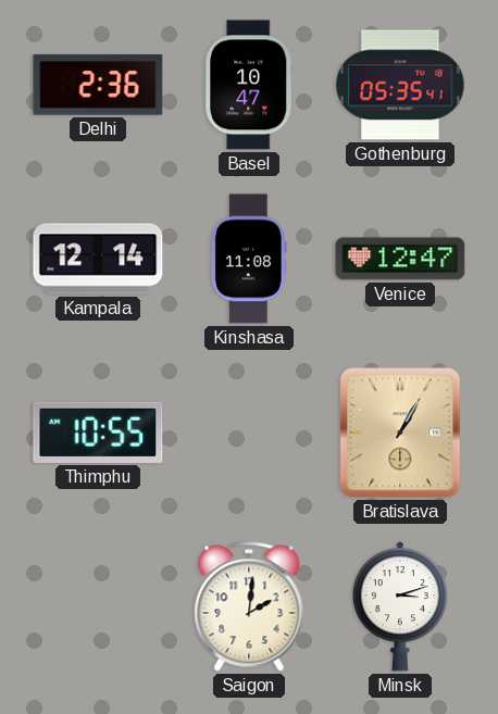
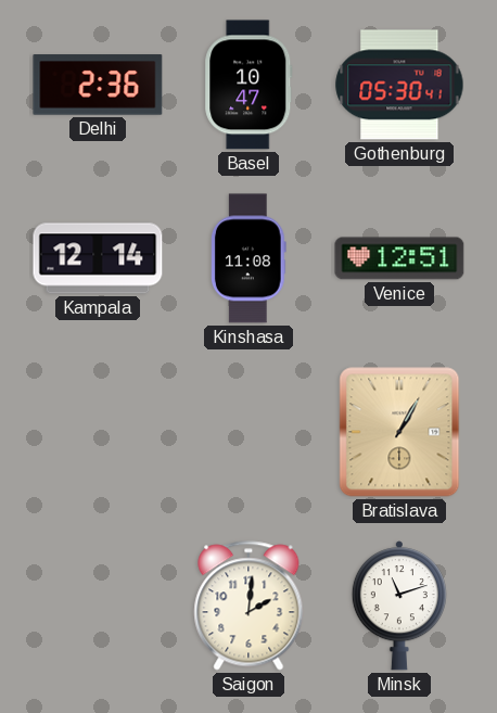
Gothenburg: 05:35 -> 05:30 (399, 85)
Venice: 12:47 -> 12:51 (399, 258)
Thimphu: 10:55 -> none (98, 433)
Minsk: 3:12 -> 11:12 (399, 606)
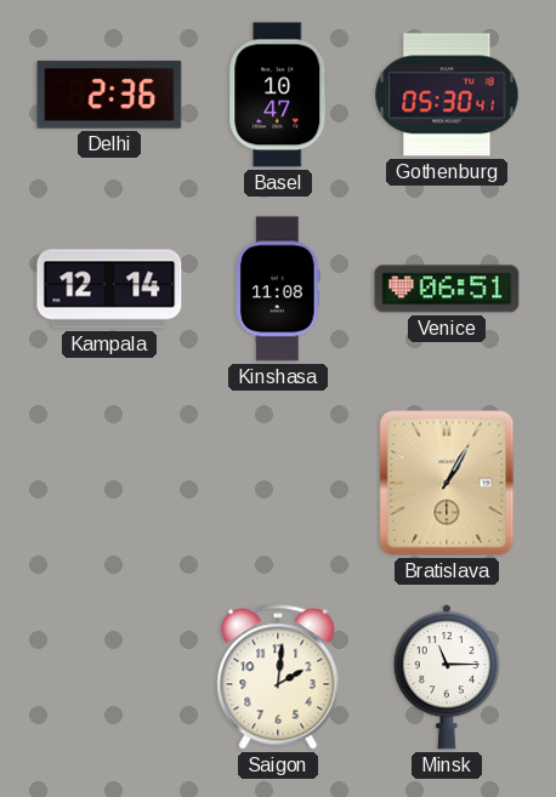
Venice: 12:51 -> 06:51 (447, 289)
Minsk: 11:12 -> 11:15 (447, 677)
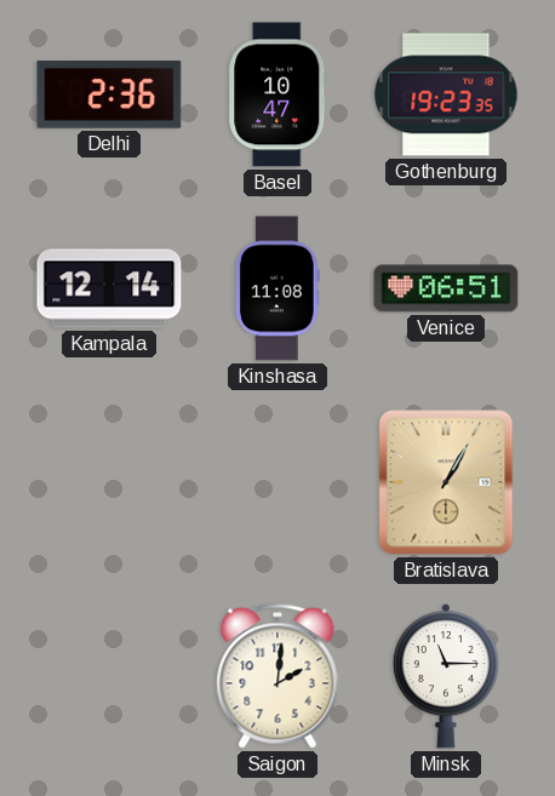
Gothenburg: 05:30 -> 19:23 (446, 95)
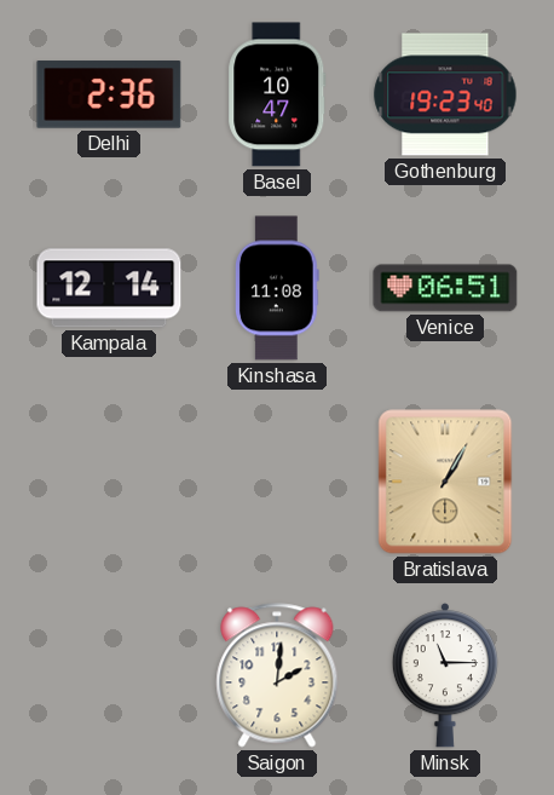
Gothenburg: 19:23:35 -> 19:23:40 (445, 94)
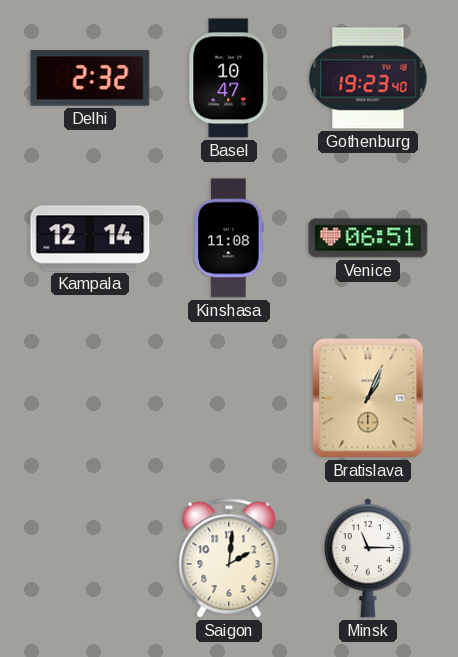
Delhi: 2:36 -> 2:32 (90, 78)
Bratislava: 1:05 -> 1:04 (368, 398)
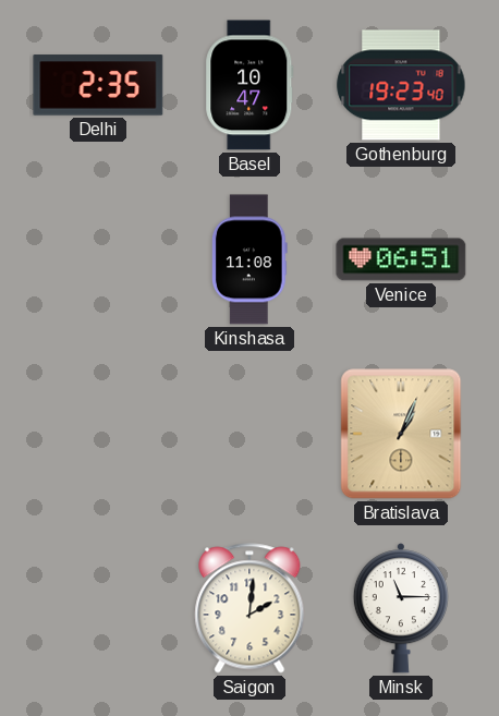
Delhi: 2:32 -> 2:35 (98, 85)
Kampala: 12:14 -> none (90, 238)
